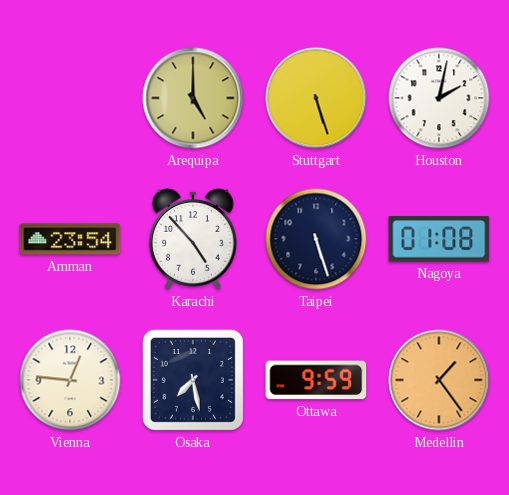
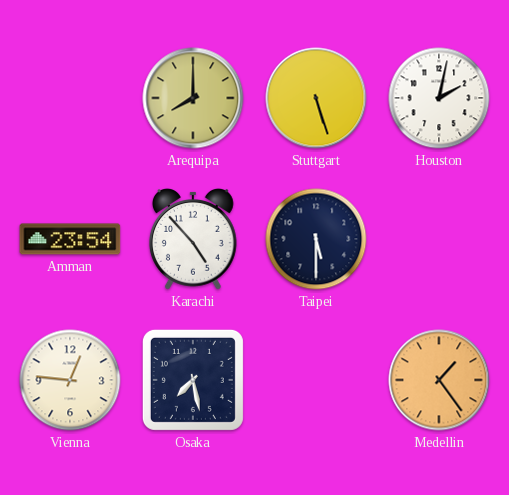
Arequipa: 5:00 -> 8:00 (193, 98)
Taipei: 5:27 -> 5:30 (316, 239)
Nagoya: 01:08 -> none (439, 239)
Ottawa: 9:59 -> none (316, 380)
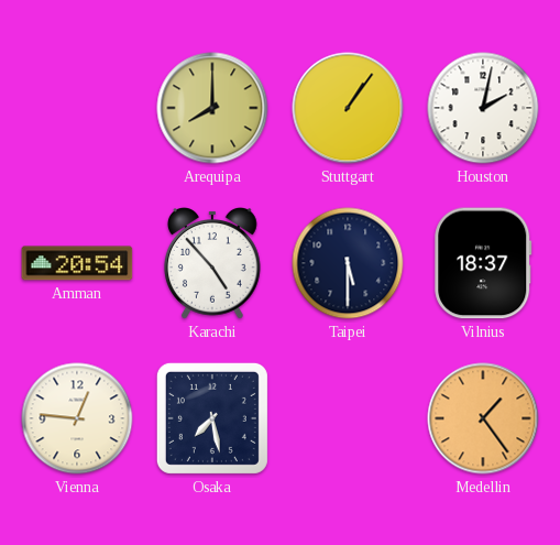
Stuttgart: 5:27 -> 1:06 (348, 108)
Amman: 23:54 -> 20:54 (77, 263)
Vilnius: none -> 18:37 (483, 263)
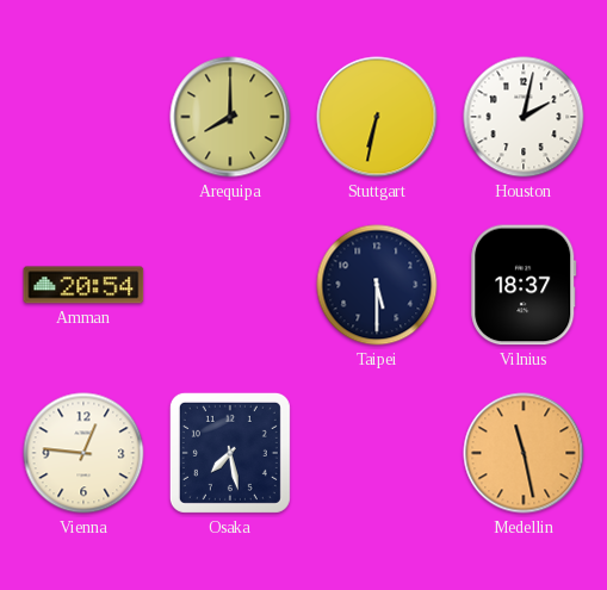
Stuttgart: 1:06 -> 6:32 (377, 117)
Karachi: 4:53 -> none (212, 264)
Medellin: 1:24 -> 11:28 (524, 453)
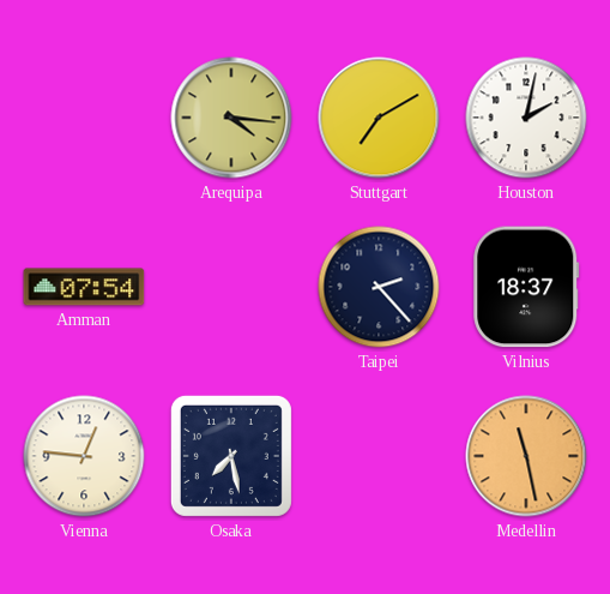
Arequipa: 8:00 -> 4:16 (231, 118)
Stuttgart: 6:32 -> 7:10 (379, 118)
Amman: 20:54 -> 07:54 (84, 287)
Taipei: 5:30 -> 2:23 (379, 287)
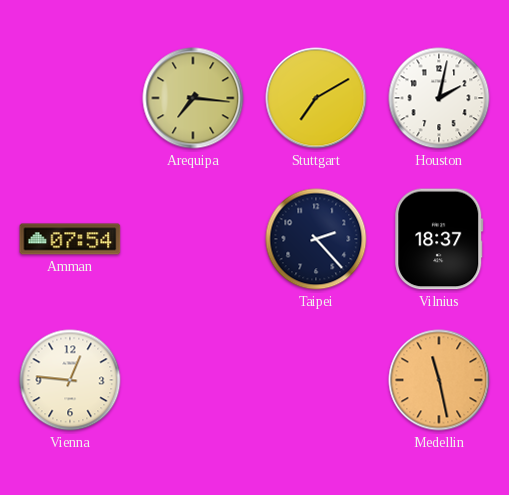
Arequipa: 4:16 -> 7:16 (193, 98)
Osaka: 7:28 -> none (231, 456)
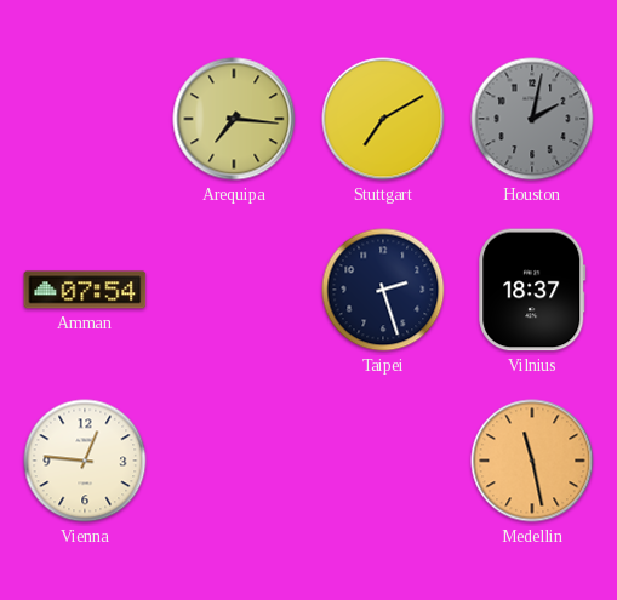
Houston dial: white -> grey (532, 119)
Taipei: 2:23 -> 2:27 (383, 290)
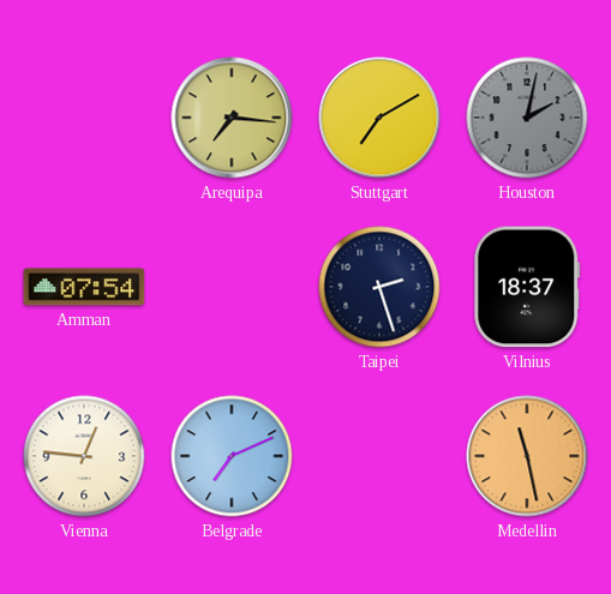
Belgrade: none -> 7:11 (232, 456)
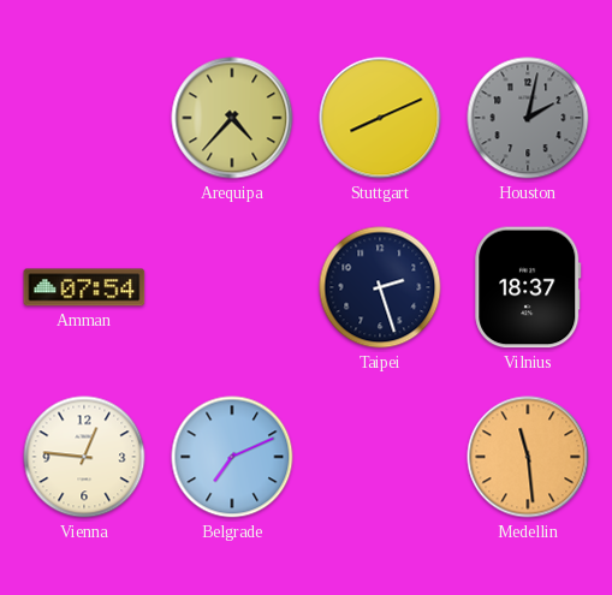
Arequipa: 7:16 -> 4:37 (232, 118)
Stuttgart: 7:10 -> 8:11 (380, 118)
Medellin: 11:28 -> 11:29 (528, 457)
